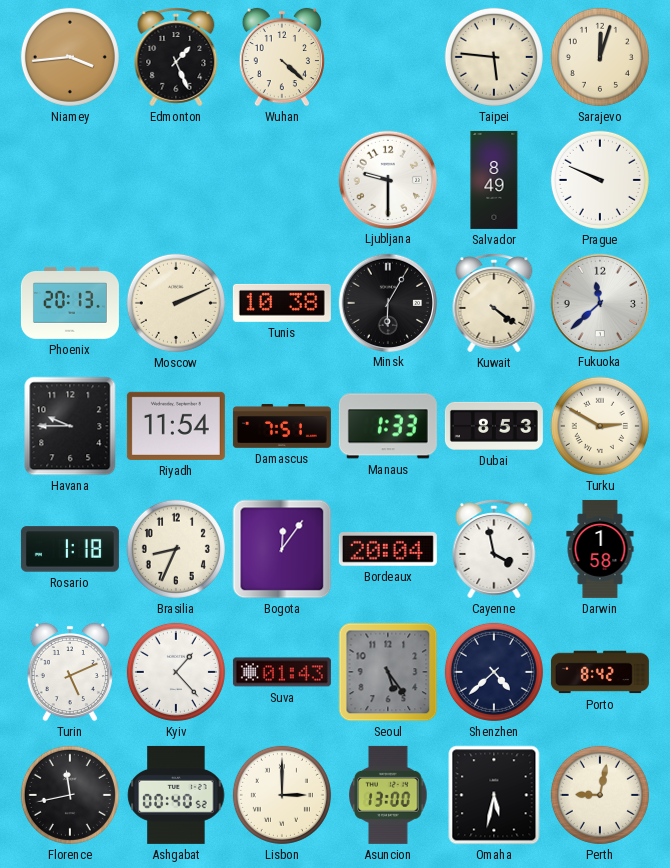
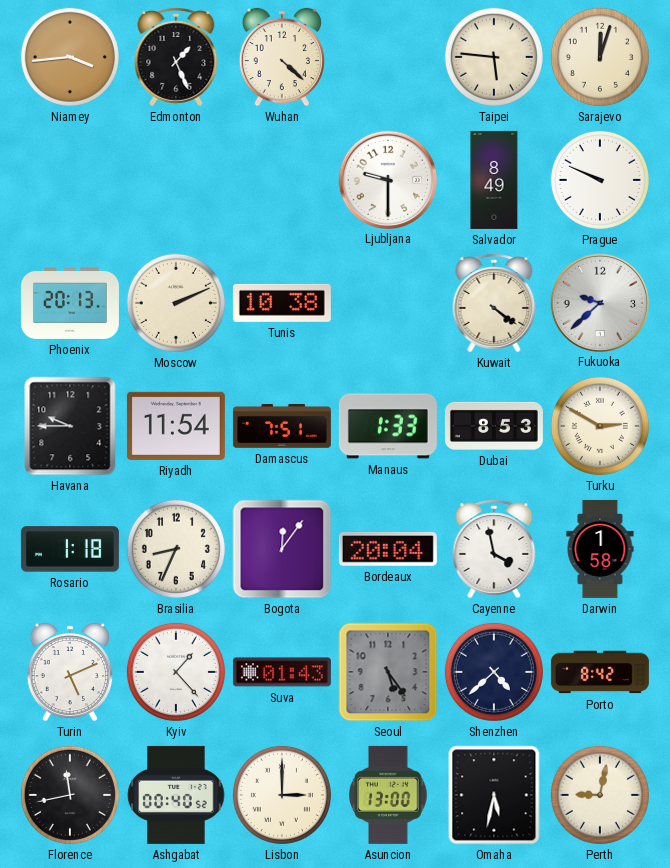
Minsk: 6:05 -> none (387, 302)
Fukuoka: 11:38 -> 9:38 (599, 302)
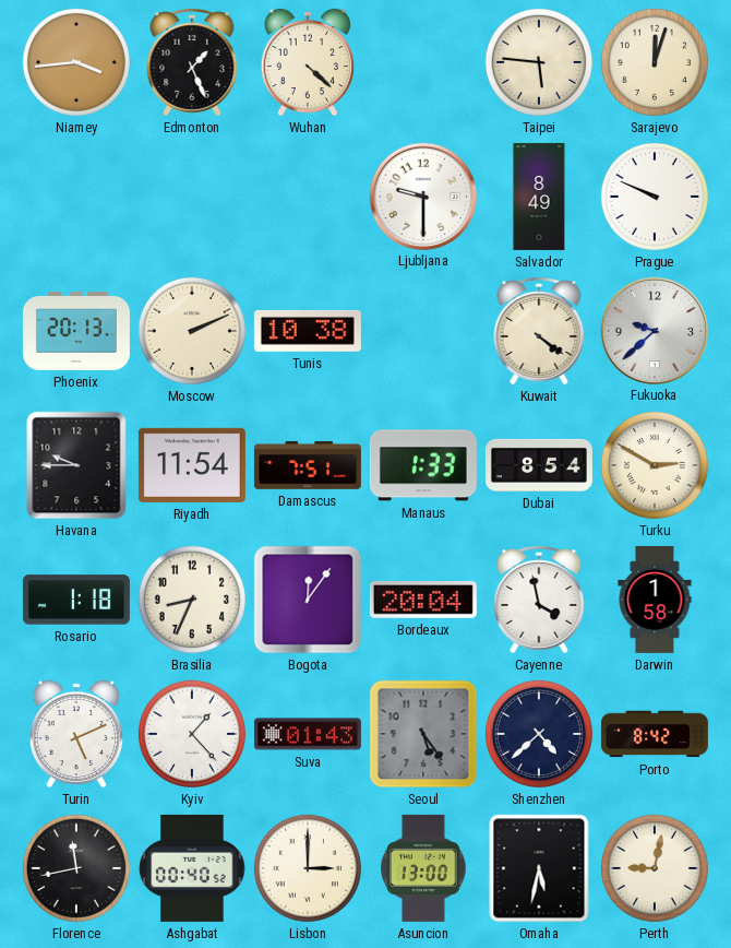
Dubai: 8:53 -> 8:54 (539, 465)
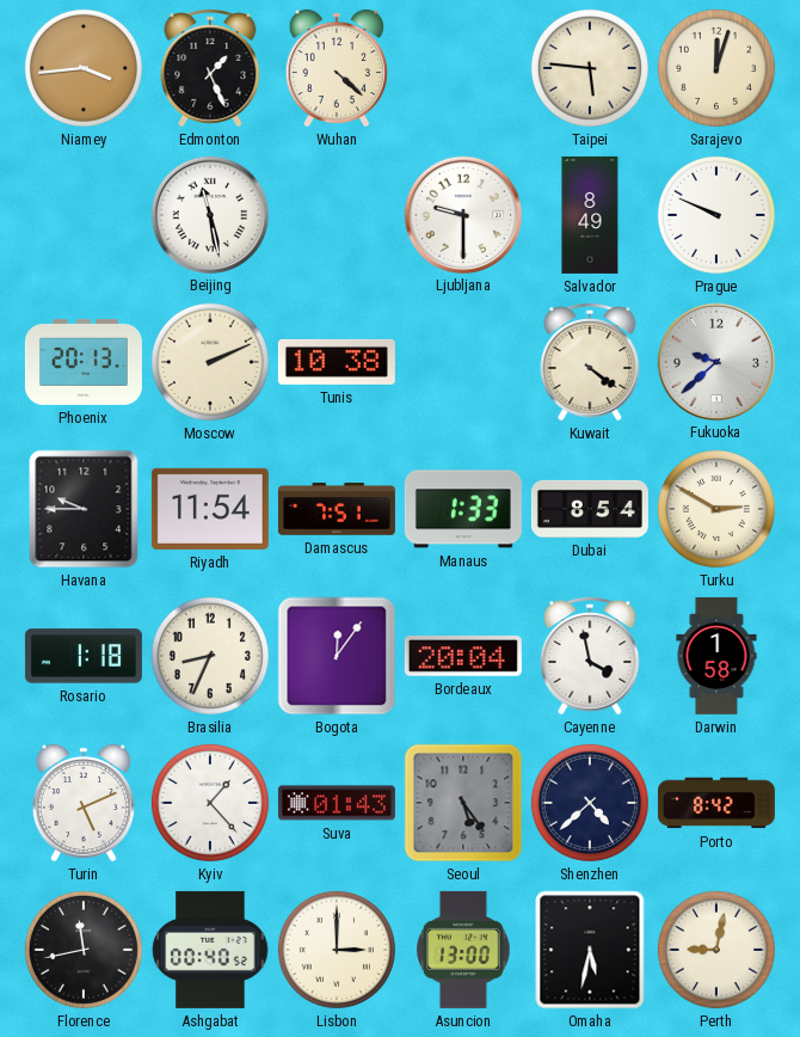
Beijing: none -> 11:28 (209, 214)
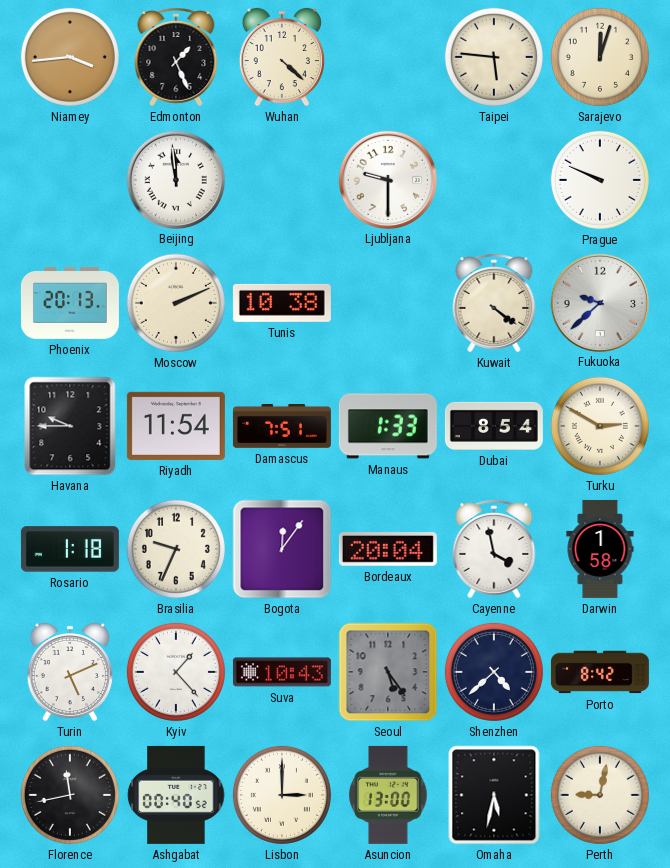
Beijing: 11:28 -> 11:59 (175, 179)
Salvador: 8:49 -> none (590, 215)
Brasilia: 8:34 -> 9:34 (176, 549)
Suva: 01:43 -> 10:43 (282, 672)
